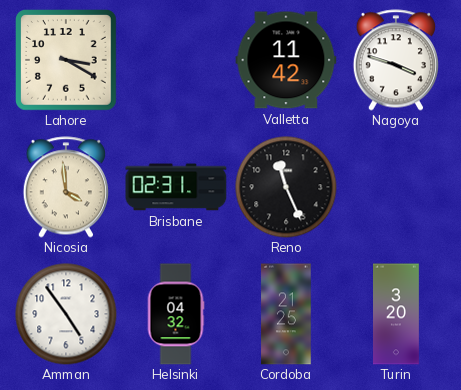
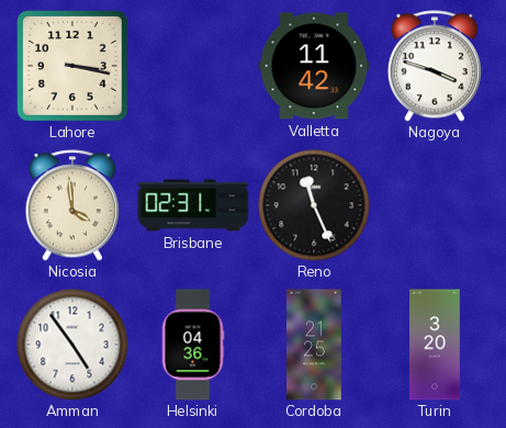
Lahore: 3:20 -> 3:17 (74, 67)
Helsinki: 04:32 -> 04:36 (193, 345)
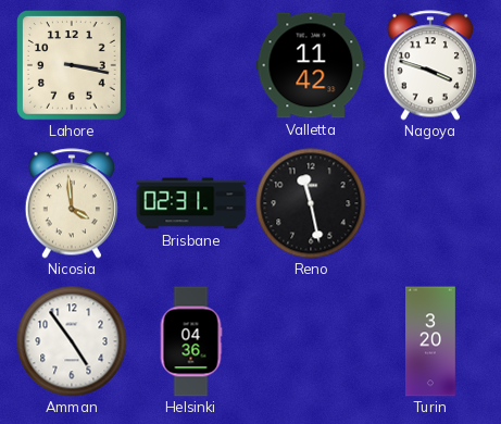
Reno: 11:26 -> 11:28 (311, 203)
Cordoba: 21:25 -> none (314, 345)
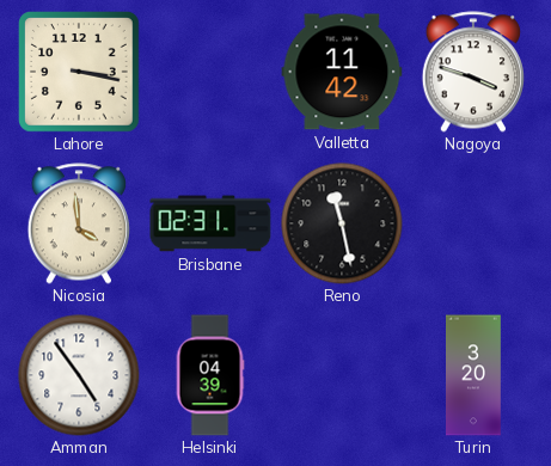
Helsinki: 04:36 -> 04:39 (210, 375)
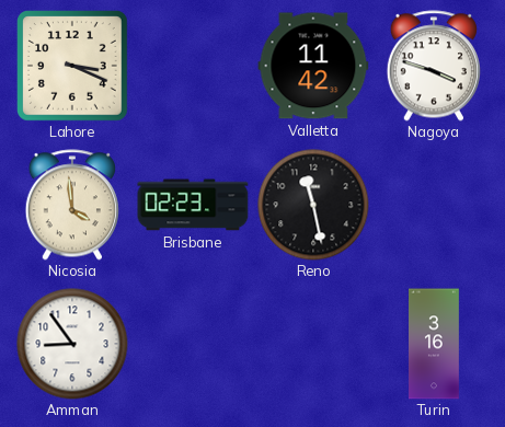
Lahore: 3:17 -> 3:19 (73, 67)
Brisbane: 02:31 -> 02:23 (193, 205)
Amman: 4:54 -> 8:54 (72, 344)
Helsinki: 04:39 -> none (210, 375)
Turin: 3:20 -> 3:16 (435, 344)
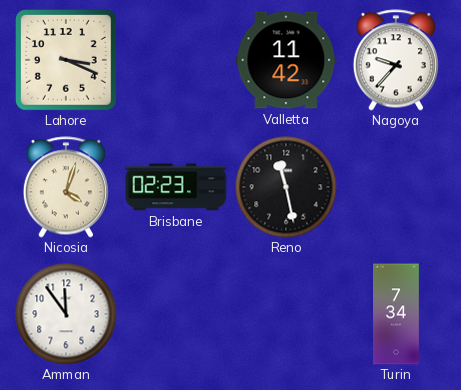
Nagoya: 3:48 -> 9:37 (395, 60)
Nicosia: 3:59 -> 4:03 (65, 187)
Amman: 8:54 -> 11:54 (66, 314)
Turin: 3:16 -> 7:34 (397, 314)
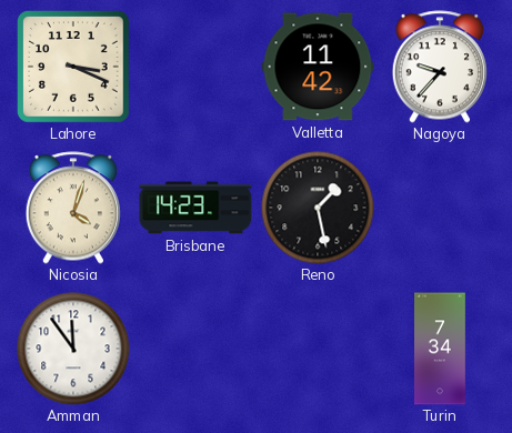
Brisbane: 02:23 -> 14:23 (195, 208)
Reno: 11:28 -> 1:28 (318, 208)
